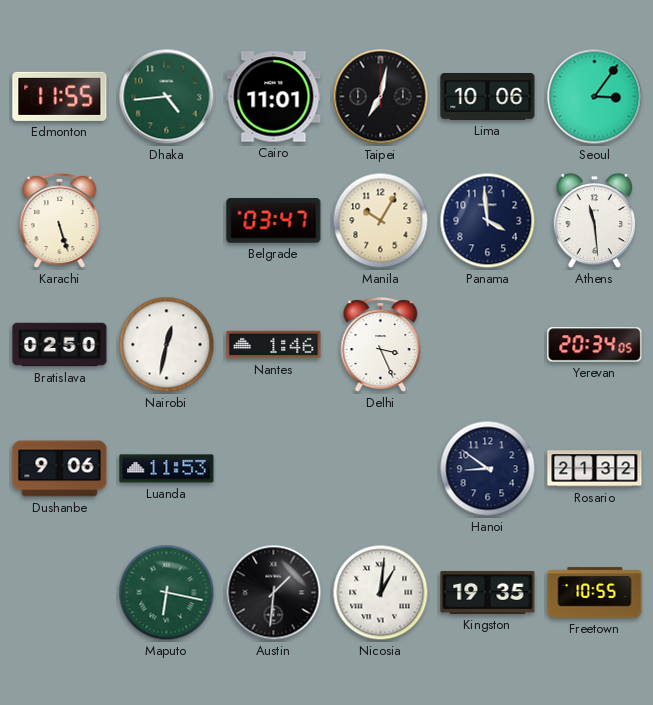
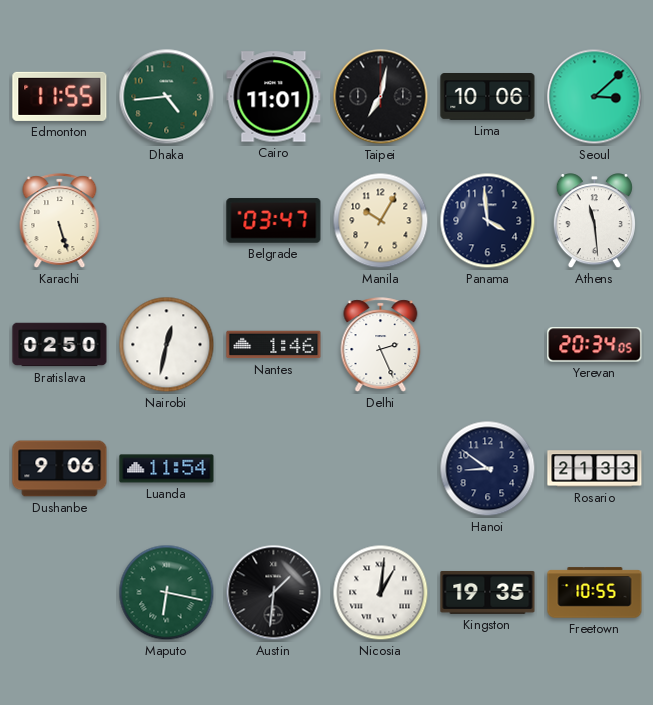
Seoul: 3:06 -> 3:08 (595, 97)
Delhi: 3:26 -> 2:26 (381, 345)
Luanda: 11:53 -> 11:54 (167, 469)
Rosario: 21:32 -> 21:33 (595, 469)
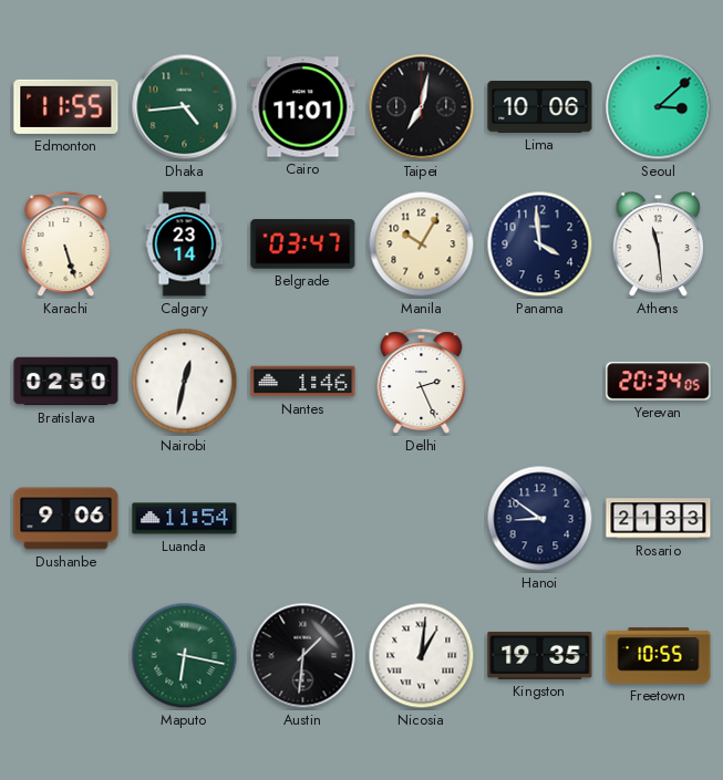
Calgary: none -> 23:14 (185, 245)
